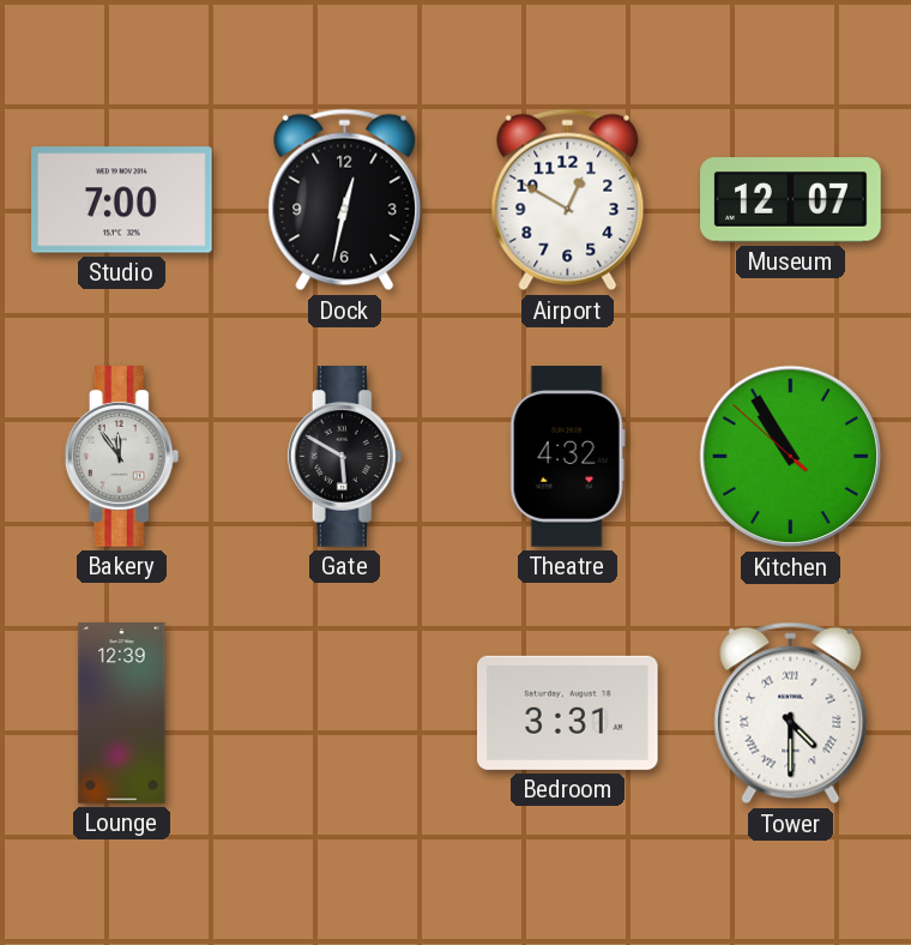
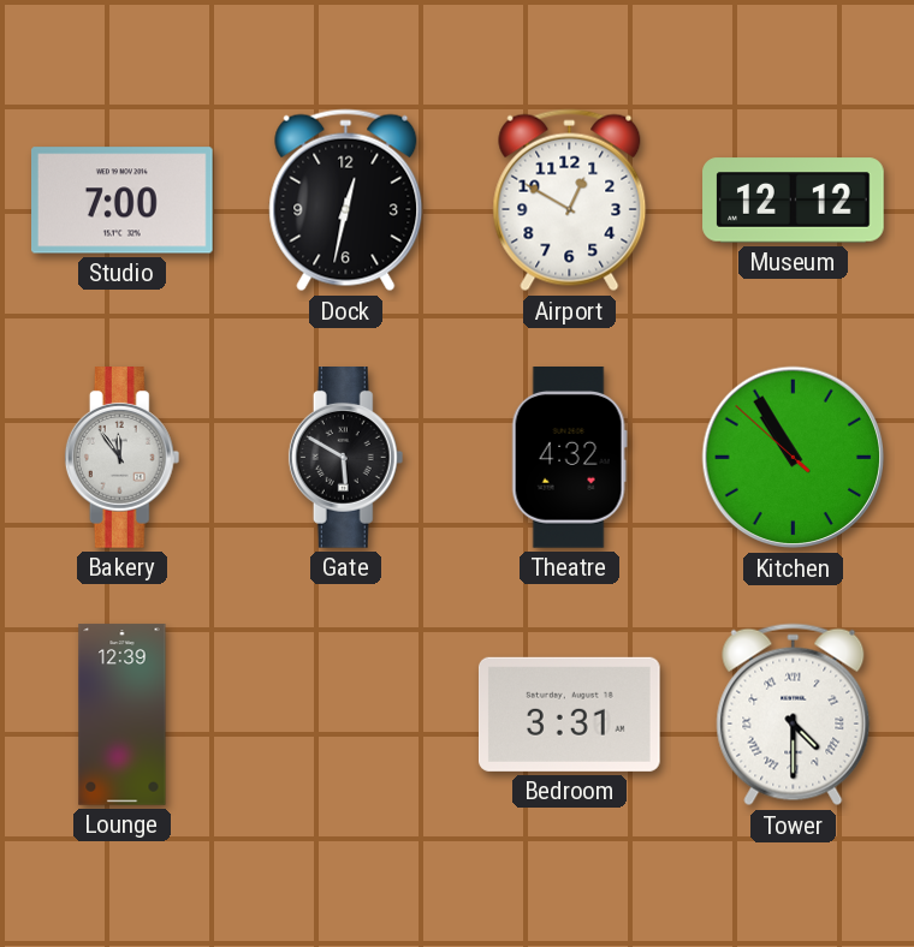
Museum: 12:07 -> 12:12 (794, 201)
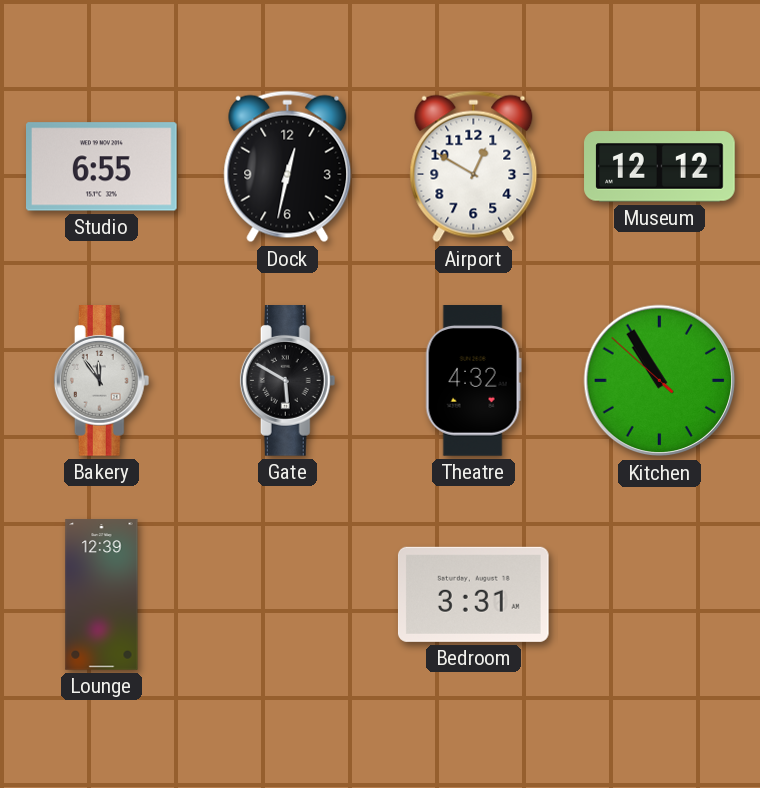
Studio: 7:00 -> 6:55 (102, 167)
Tower: 4:30 -> none (794, 715)
